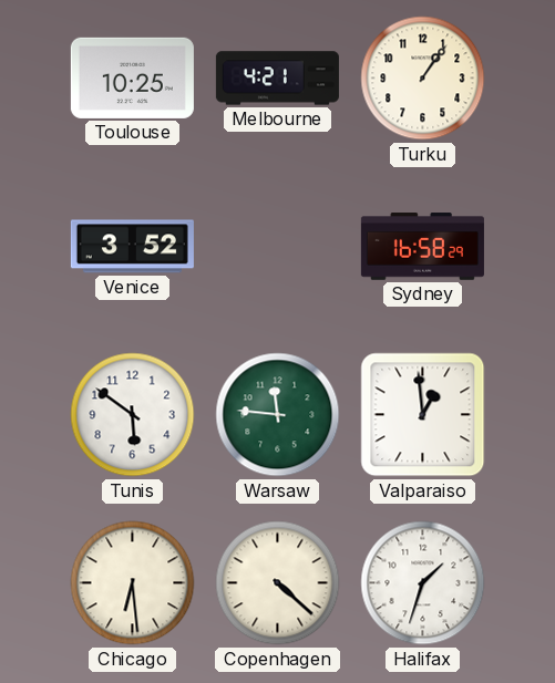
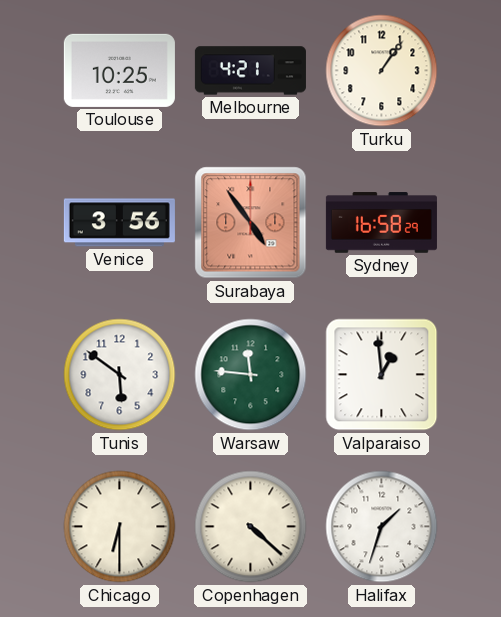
Venice: 3:52 -> 3:56 (119, 223)
Surabaya: none -> 4:54 (251, 223)
Chicago: 6:29 -> 6:30 (120, 527)
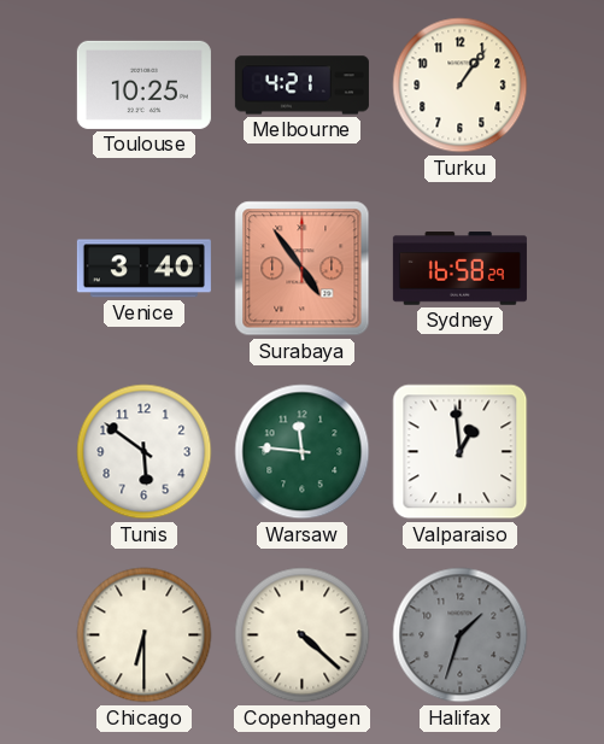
Venice: 3:56 -> 3:40 (143, 269)
Halifax dial: white -> grey (461, 635)
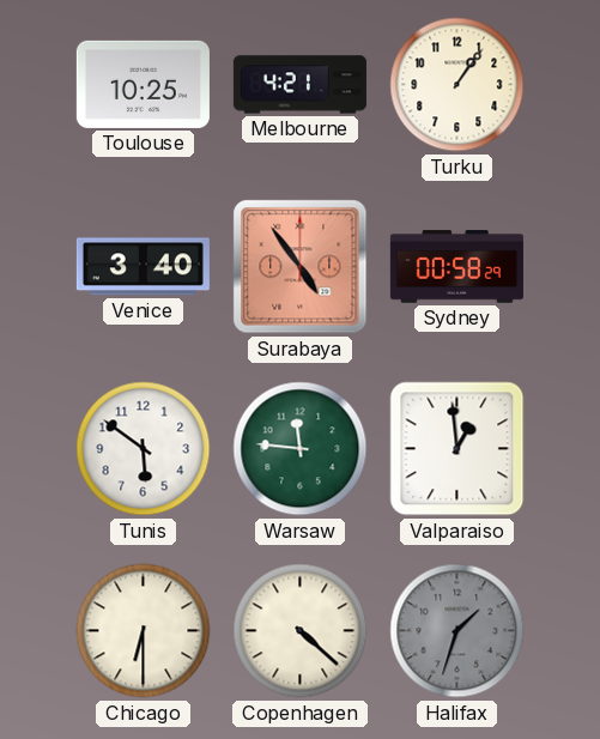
Sydney: 16:58 -> 00:58 (456, 267)
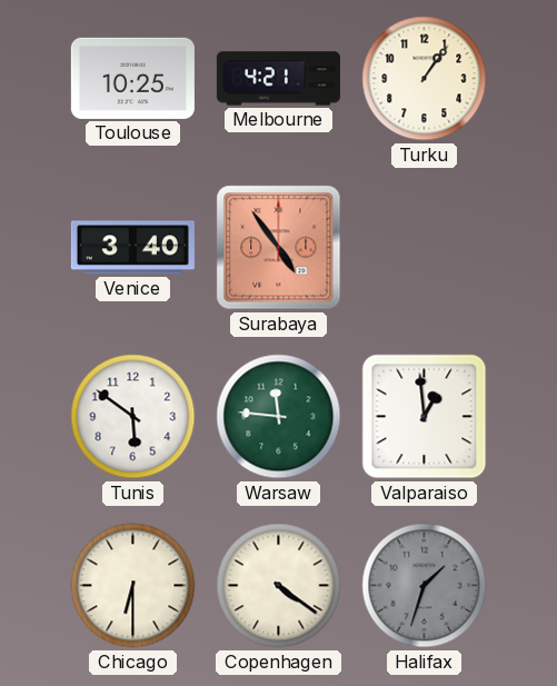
Sydney: 00:58 -> none (456, 267)
Copenhagen: 4:22 -> 4:21 (279, 586)
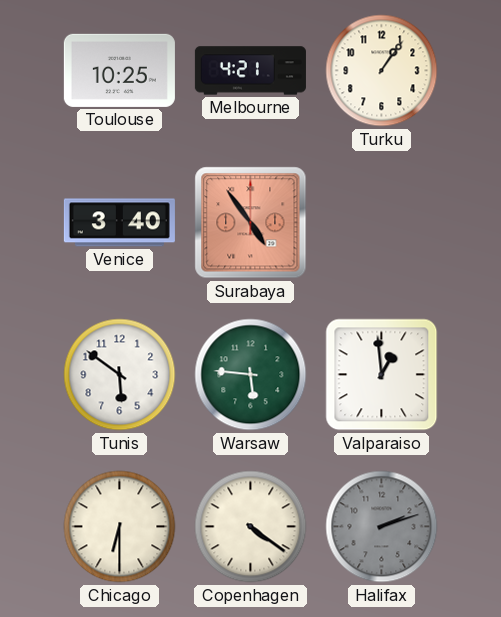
Warsaw: 11:46 -> 5:46 (251, 375)
Halifax: 1:33 -> 2:12 (382, 527)
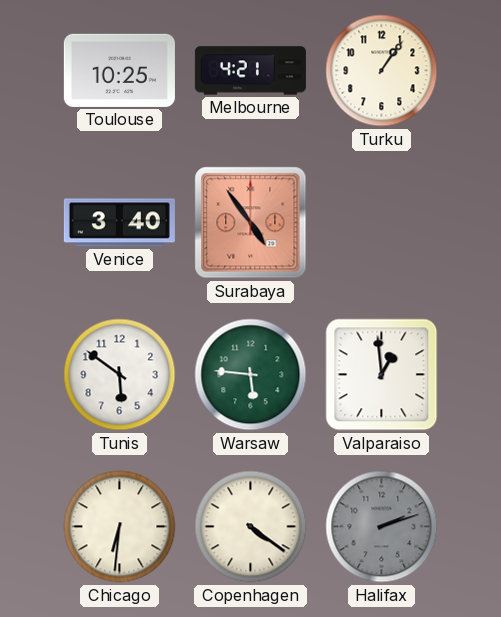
Chicago: 6:30 -> 6:31 (120, 527)
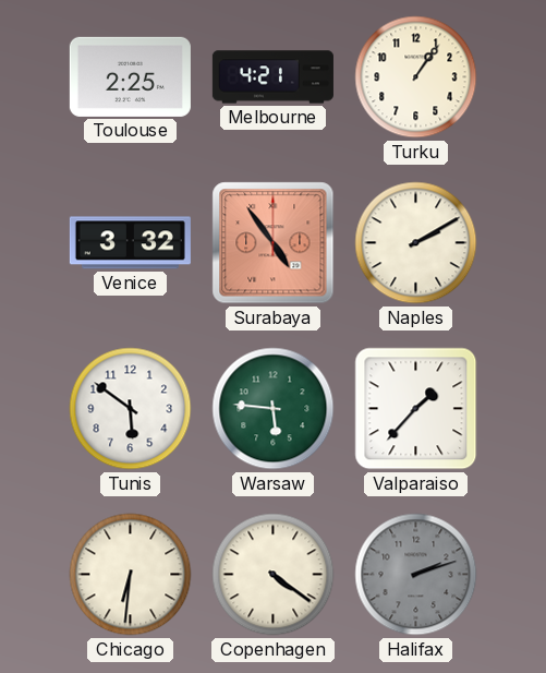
Toulouse: 10:25 -> 2:25 (130, 76)
Venice: 3:40 -> 3:32 (130, 243)
Naples: none -> 2:10 (416, 243)
Valparaiso: 12:59 -> 1:37 (416, 409)
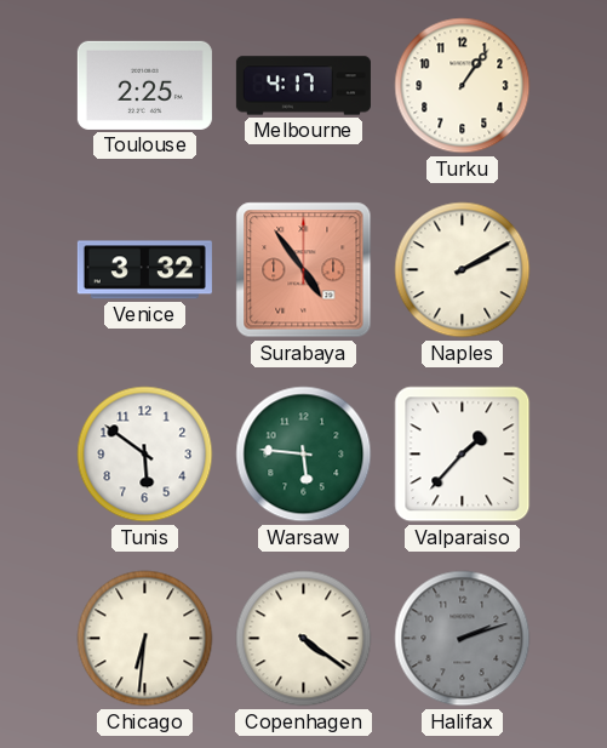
Melbourne: 4:21 -> 4:17 (303, 86)
